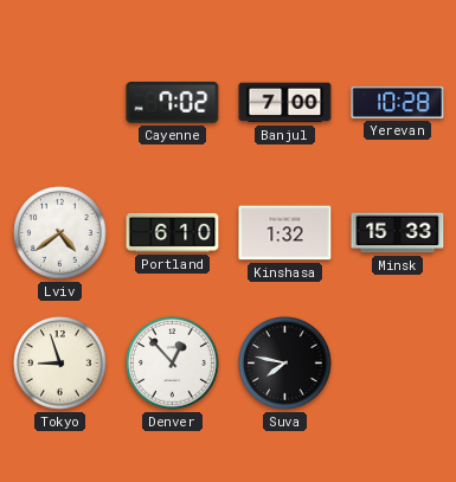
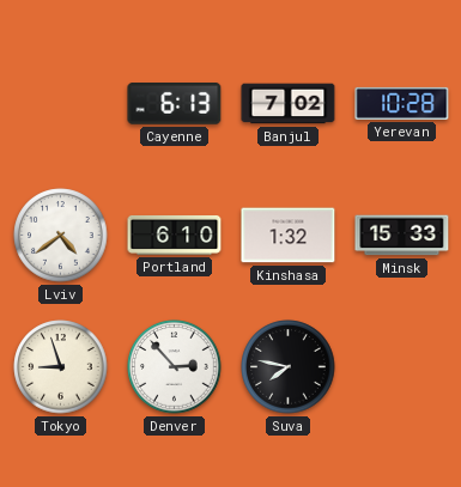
Cayenne: 7:02 -> 6:13 (175, 104)
Banjul: 7:00 -> 7:02 (289, 104)
Denver: 12:53 -> 2:53 (175, 367)
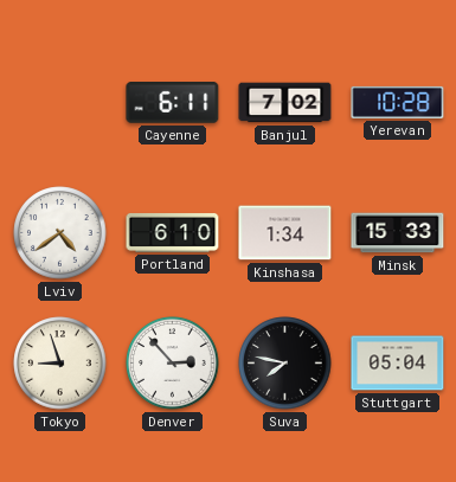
Cayenne: 6:13 -> 6:11 (173, 103)
Kinshasa: 1:32 -> 1:34 (285, 233)
Stuttgart: none -> 05:04 (398, 364)
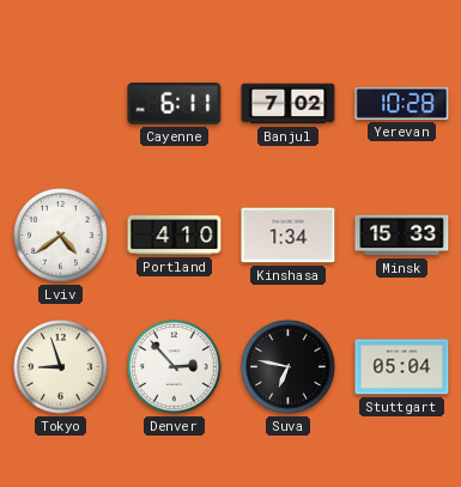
Portland: 6:10 -> 4:10 (175, 235)
Suva: 7:47 -> 6:47 (289, 367)
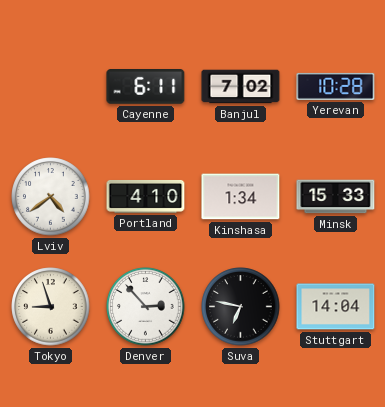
Stuttgart: 05:04 -> 14:04 (336, 307)
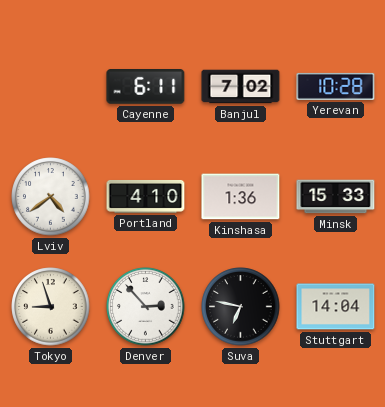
Kinshasa: 1:34 -> 1:36 (241, 197)
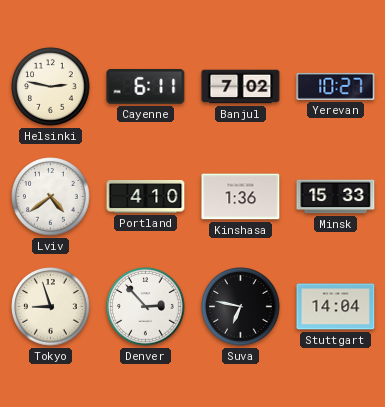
Helsinki: none -> 2:47 (51, 87)
Yerevan: 10:28 -> 10:27 (336, 86)
